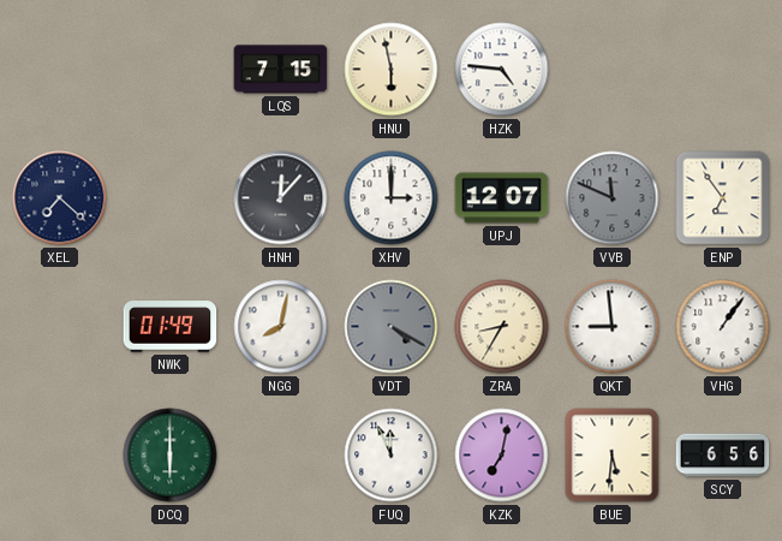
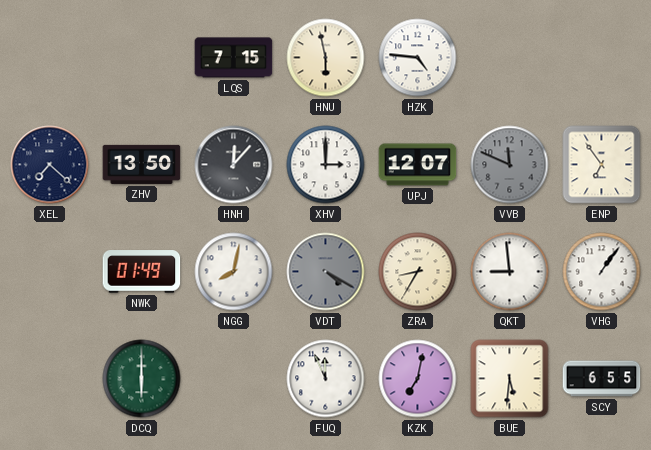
ZHV: none -> 13:50 (142, 164)
SCY: 6:56 -> 6:55 (602, 379)
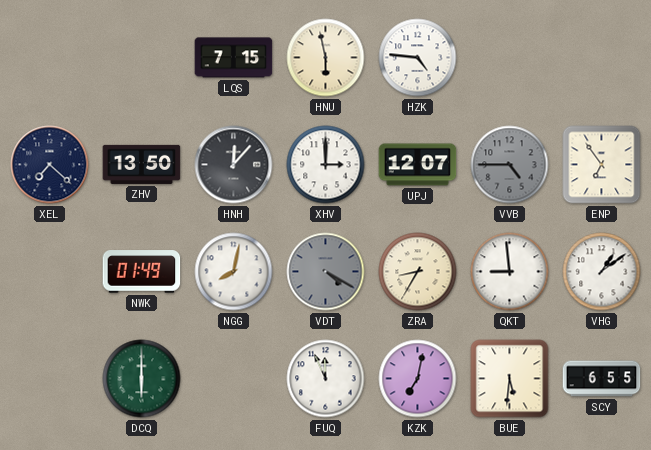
VVB: 11:49 -> 4:45 (510, 165)
VHG: 1:06 -> 1:09 (602, 272)
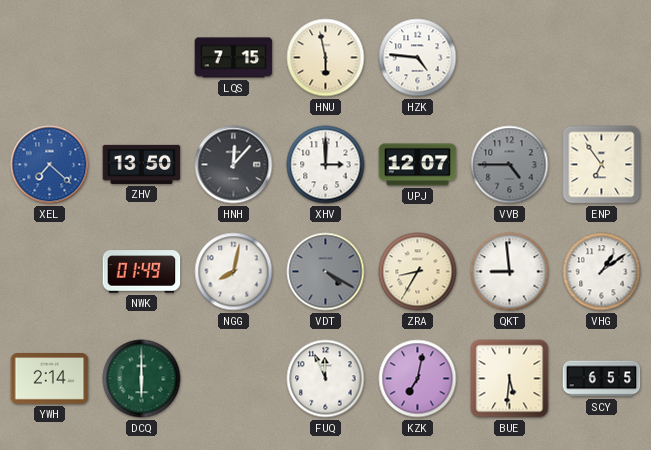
XEL dial: navy -> blue (50, 165)
YWH: none -> 2:14 (50, 379)
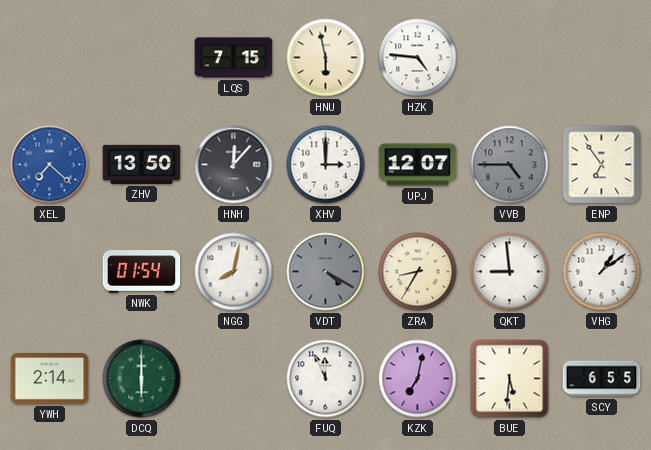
NWK: 01:49 -> 01:54 (142, 272)
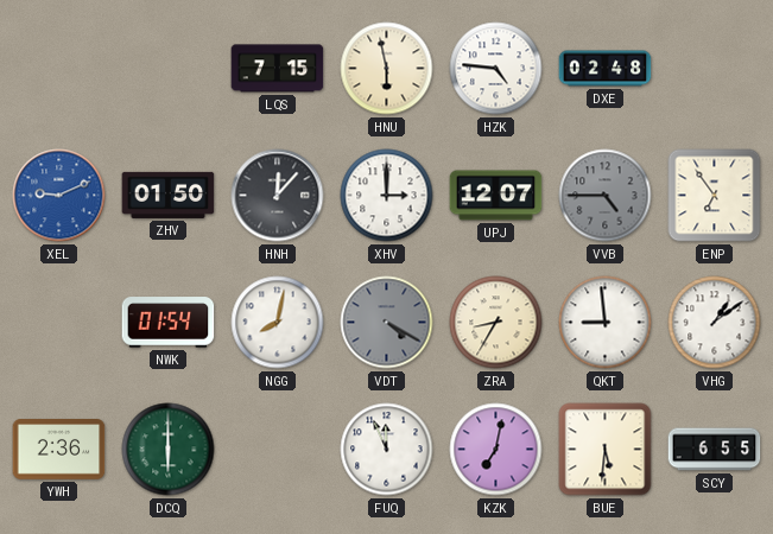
DXE: none -> 02:48 (606, 69)
XEL: 7:22 -> 9:11 (59, 196)
ZHV: 13:50 -> 01:50 (169, 195)
YWH: 2:14 -> 2:36 (59, 450)
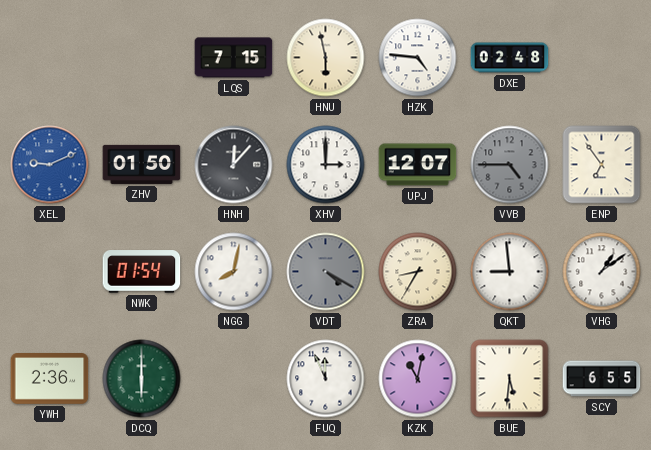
KZK: 7:02 -> 11:02 (418, 379)
